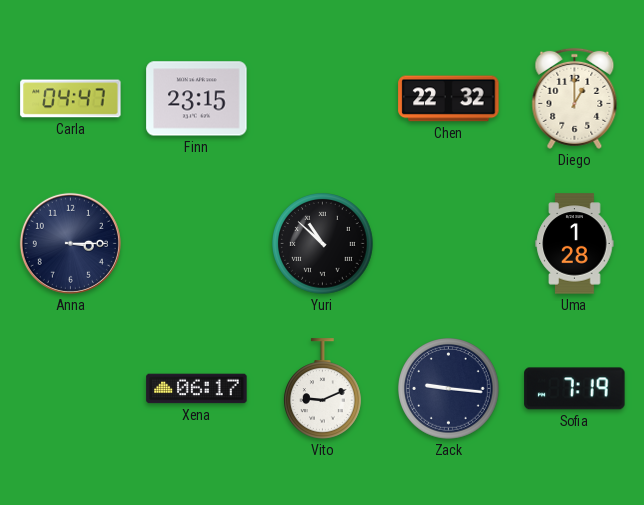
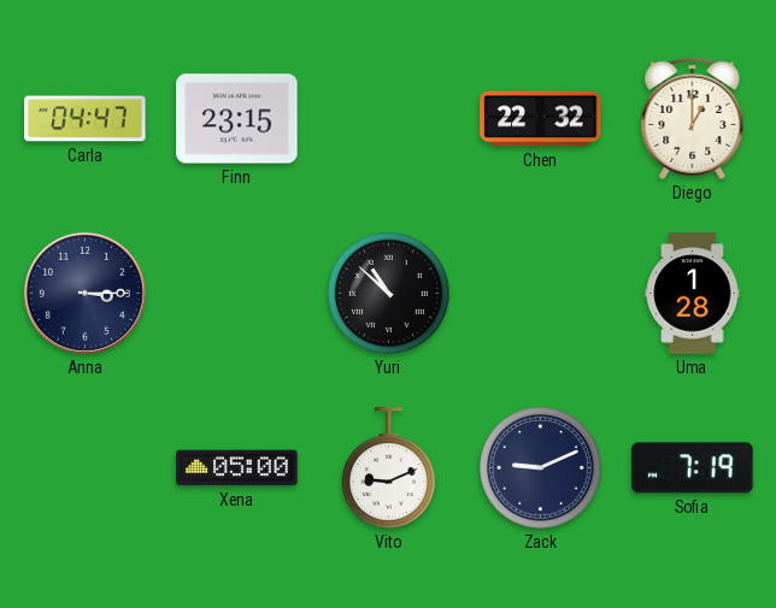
Xena: 06:17 -> 05:00 (237, 468)
Zack: 9:16 -> 9:11 (541, 468)
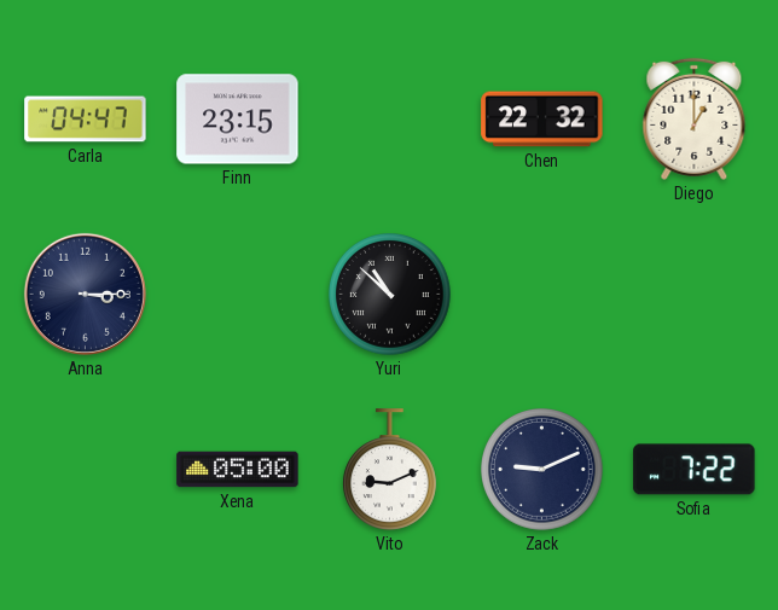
Uma: 1:28 -> none (693, 294)
Sofia: 7:19 -> 7:22 (695, 470)
